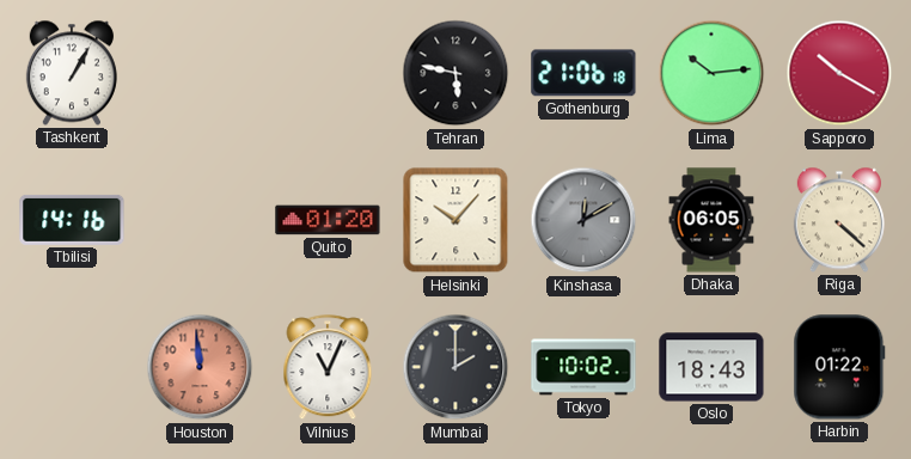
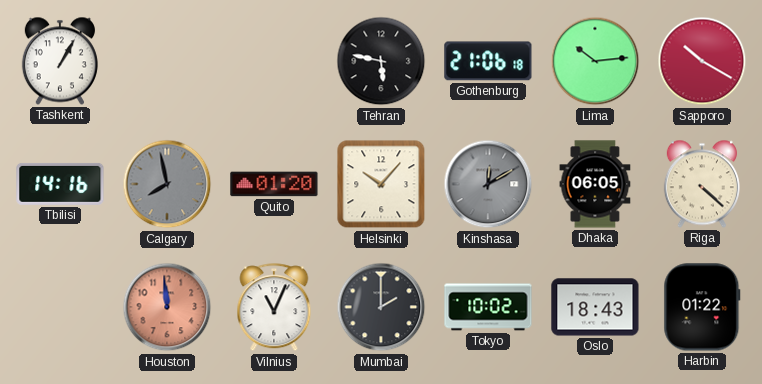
Calgary: none -> 7:58 (167, 184)
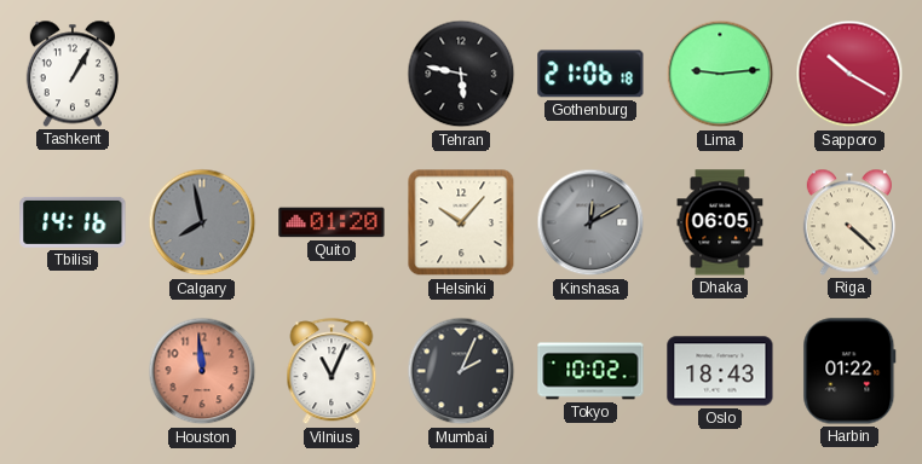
Lima: 10:14 -> 9:14 (720, 74)
Mumbai: 2:00 -> 2:04 (461, 371)
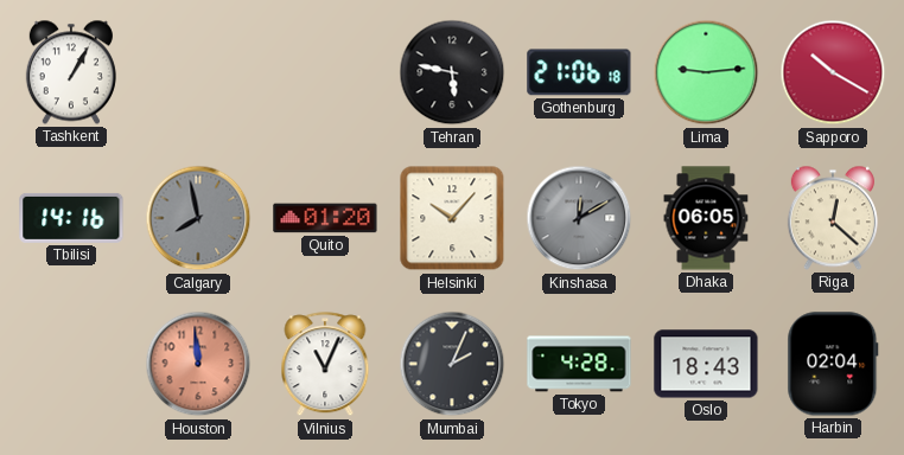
Riga: 4:22 -> 12:22 (833, 218)
Tokyo: 10:02 -> 4:28 (579, 364)
Harbin: 01:22 -> 02:04 (833, 364)
